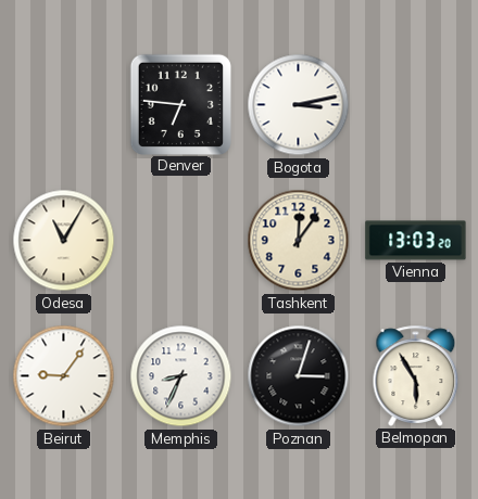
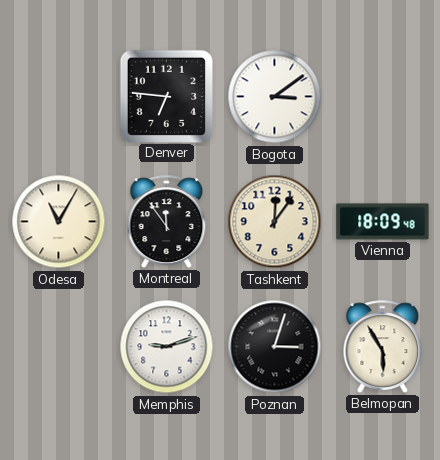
Bogota: 3:13 -> 3:09 (275, 97)
Montreal: none -> 11:54 (167, 221)
Vienna: 13:03 -> 18:09 (383, 222)
Beirut: 9:06 -> none (64, 376)
Memphis: 8:34 -> 9:12 (167, 347)
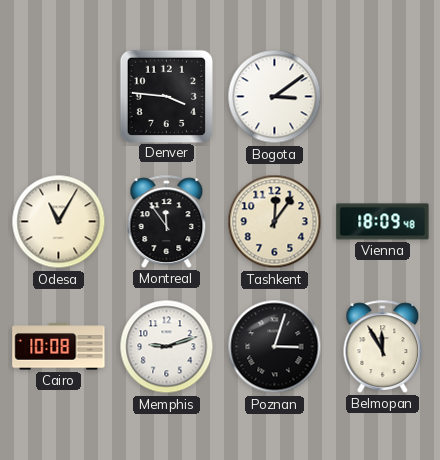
Denver: 6:46 -> 3:46 (166, 96)
Cairo: none -> 10:08 (59, 347)
Belmopan: 5:55 -> 11:55 (383, 346)
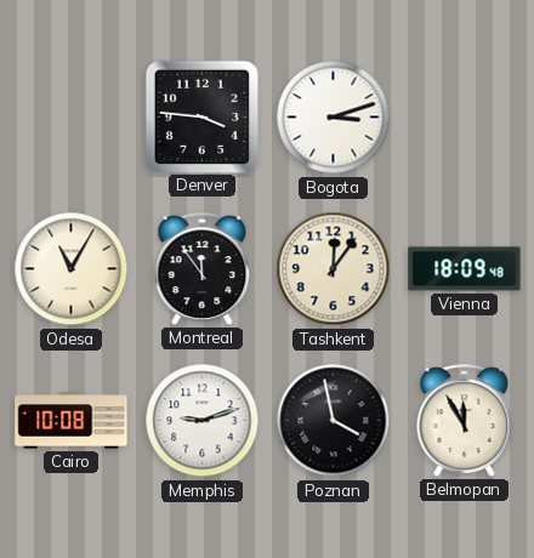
Bogota: 3:09 -> 3:12 (334, 118)
Poznan: 3:03 -> 3:58 (334, 421)
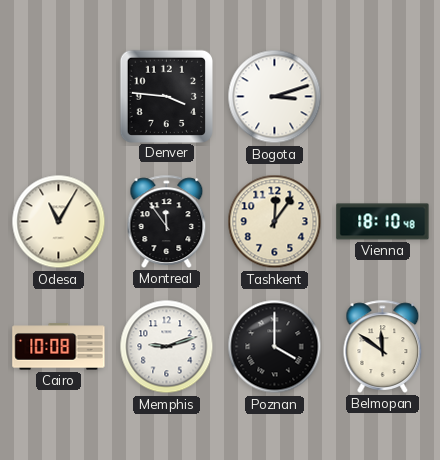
Vienna: 18:09 -> 18:10 (383, 222)
Poznan: 3:58 -> 4:00 (275, 347)
Belmopan: 11:55 -> 11:51 (383, 346)
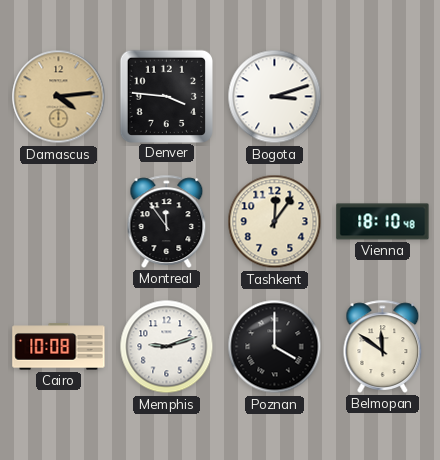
Damascus: none -> 4:14 (59, 97)
Odesa: 11:05 -> none (59, 222)
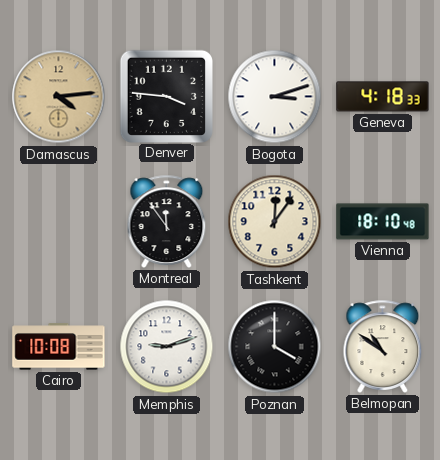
Geneva: none -> 4:18 (383, 97)
Belmopan: 11:51 -> 10:51 (383, 346)
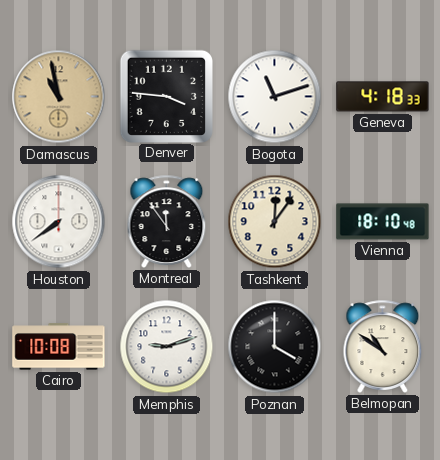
Damascus: 4:14 -> 10:58 (59, 97)
Bogota: 3:12 -> 11:12 (275, 97)
Houston: none -> 7:39 (59, 222)
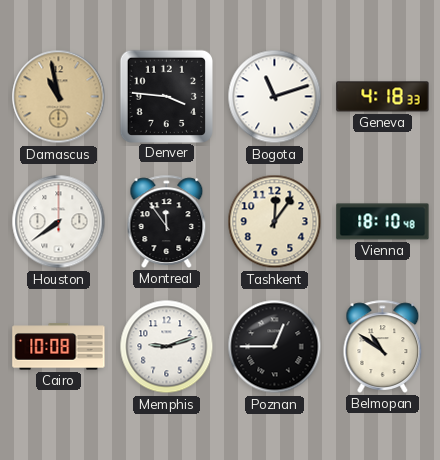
Poznan: 4:00 -> 12:45 (275, 347)
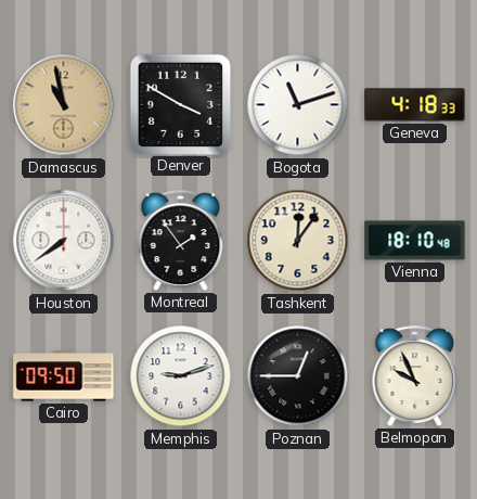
Denver: 3:46 -> 3:50 (180, 104)
Montreal: 11:54 -> 1:54 (181, 240)
Cairo: 10:08 -> 09:50 (64, 376)
Belmopan: 10:51 -> 9:56 (415, 375)
